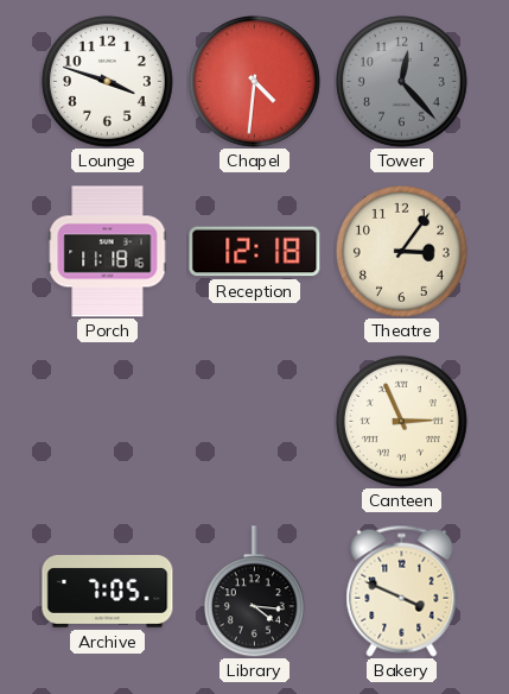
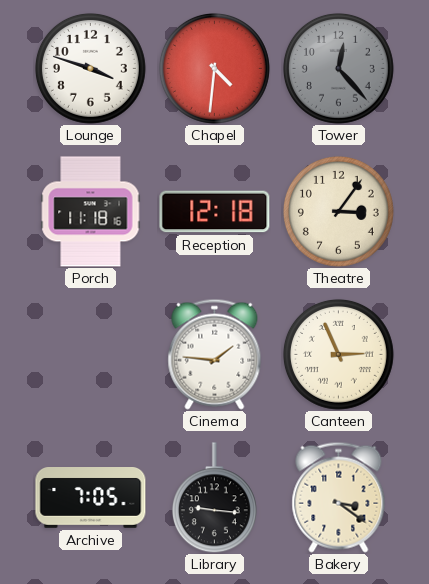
Cinema: none -> 1:46 (215, 354)
Library: 4:16 -> 9:16 (214, 498)
Bakery: 3:49 -> 3:21 (339, 497)
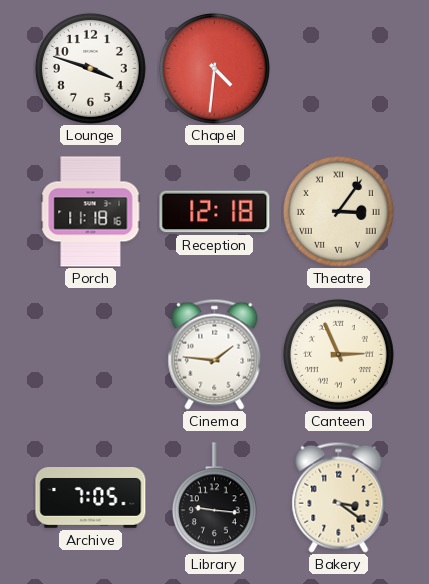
Tower: 12:23 -> none (338, 68)
Theatre numerals: Arabic -> Roman (338, 211)
